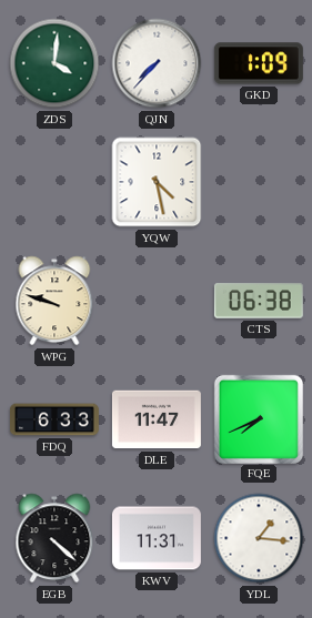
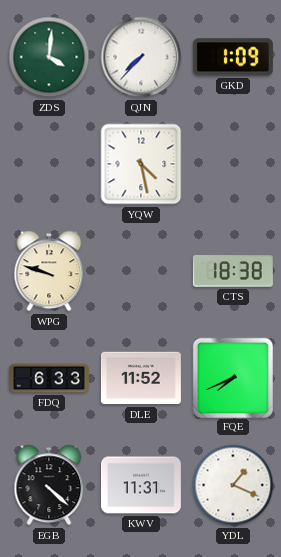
CTS: 06:38 -> 18:38 (233, 271)
DLE: 11:47 -> 11:52 (141, 378)
YDL: 1:16 -> 1:19 (233, 485)
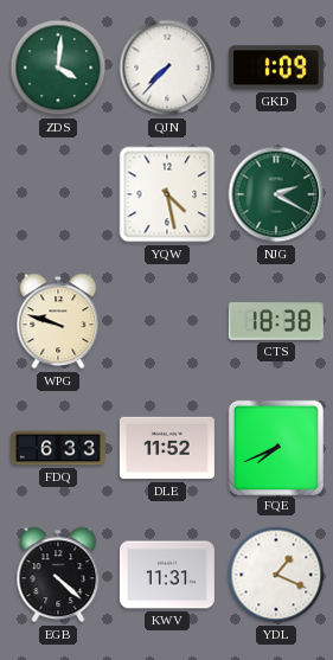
NJG: none -> 2:20 (276, 194)
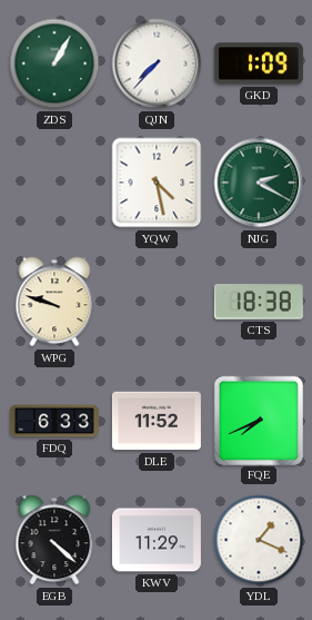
ZDS: 4:01 -> 1:05 (54, 63)
KWV: 11:31 -> 11:29 (157, 540)
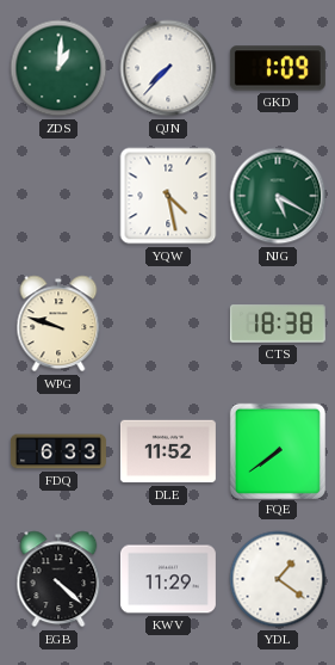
ZDS: 1:05 -> 1:01 (58, 68)
NJG: 2:20 -> 5:20 (278, 196)
FQE: 7:41 -> 7:39 (277, 450)
YDL: 1:19 -> 1:21 (278, 579)
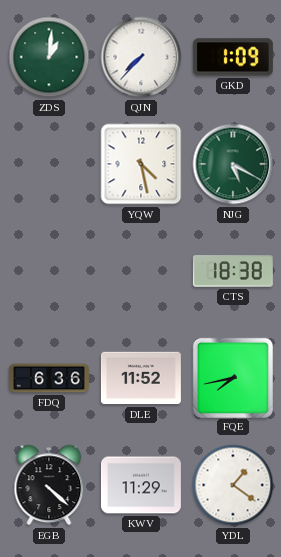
WPG: 9:48 -> none (58, 324)
FDQ: 6:33 -> 6:36 (49, 378)
FQE: 7:39 -> 7:43 (232, 377)
